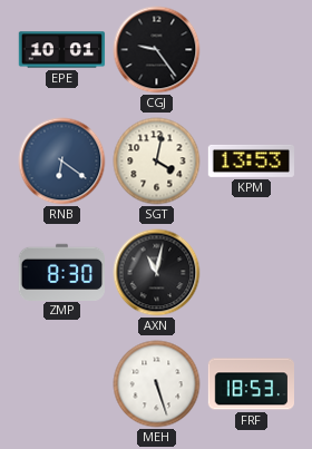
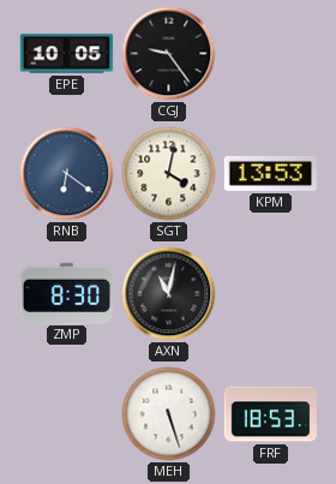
EPE: 10:01 -> 10:05 (67, 54)
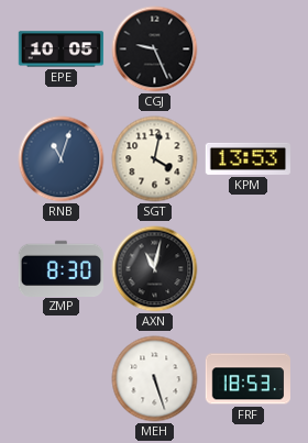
CGJ: 9:24 -> 9:26 (155, 49)
RNB: 6:21 -> 11:03 (62, 159)
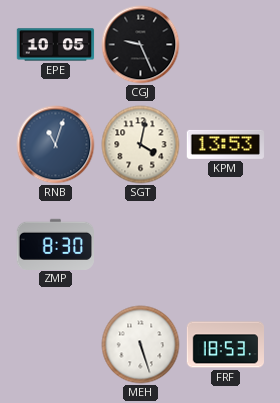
AXN: 11:02 -> none (155, 269)
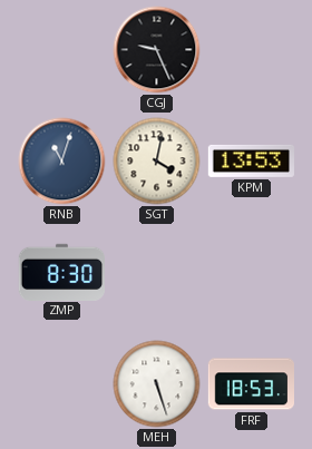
EPE: 10:05 -> none (56, 45)
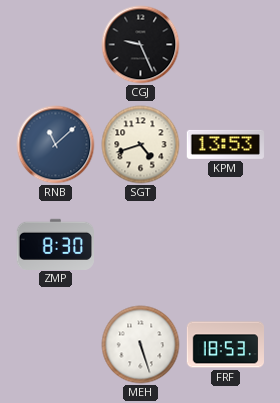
RNB: 11:03 -> 11:08 (56, 145)
SGT: 4:02 -> 4:42 (141, 145)
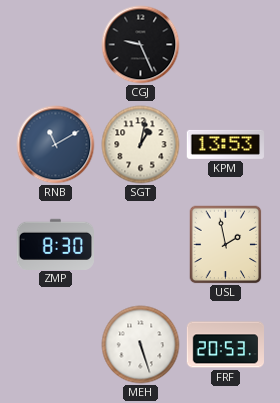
RNB: 11:08 -> 11:10 (56, 145)
SGT: 4:42 -> 1:02 (141, 145)
USL: none -> 1:58 (226, 245)
FRF: 18:53 -> 20:53 (226, 345)
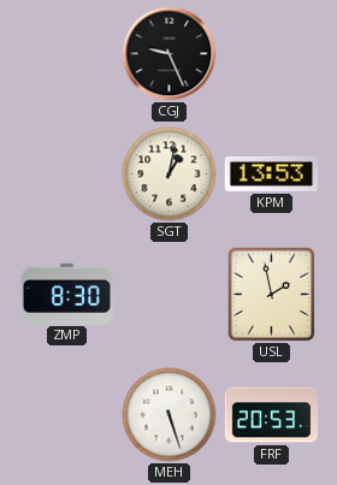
RNB: 11:10 -> none (56, 145)
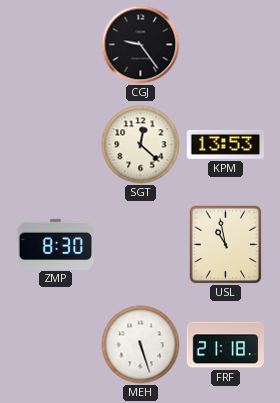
CGJ: 9:26 -> 9:24 (141, 45)
SGT: 1:02 -> 12:22 (141, 145)
USL: 1:58 -> 10:58 (226, 245)
FRF: 20:53 -> 21:18 (226, 345)
